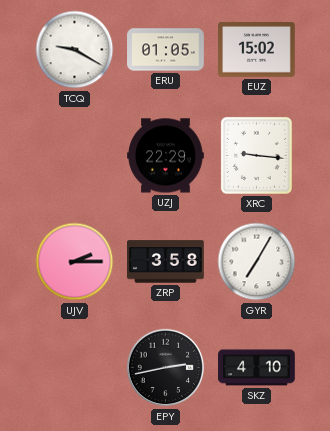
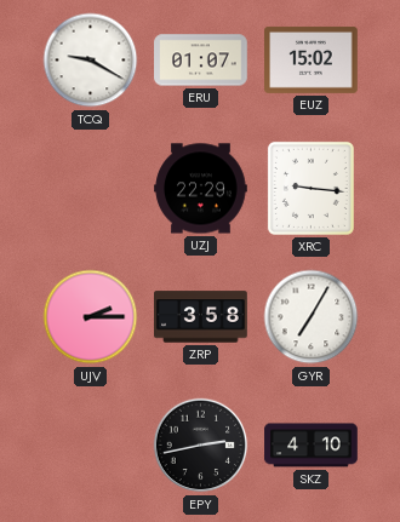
ERU: 01:05 -> 01:07 (201, 61)
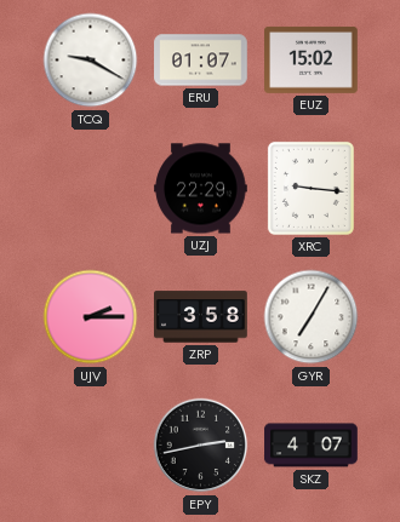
SKZ: 4:10 -> 4:07 (312, 446)
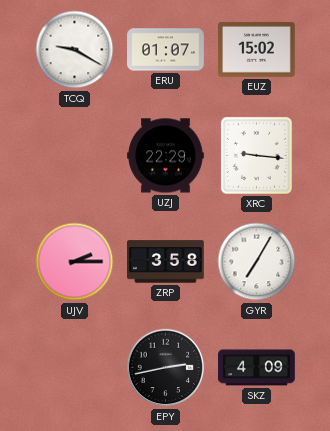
SKZ: 4:07 -> 4:09 (257, 368)
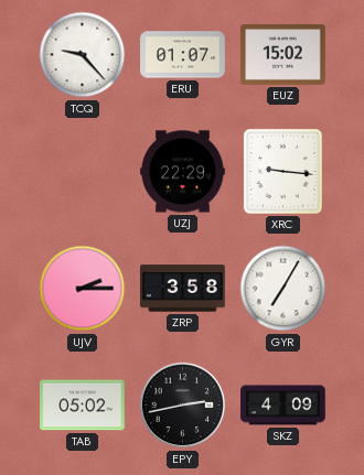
TCQ: 9:20 -> 9:23 (83, 55)
TAB: none -> 05:02 (83, 406)
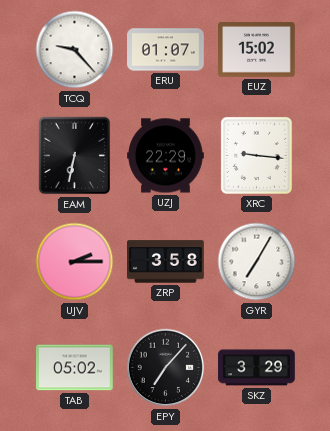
EAM: none -> 6:32 (75, 156)
EPY: 2:43 -> 7:07 (166, 368)
SKZ: 4:09 -> 3:29 (257, 368)
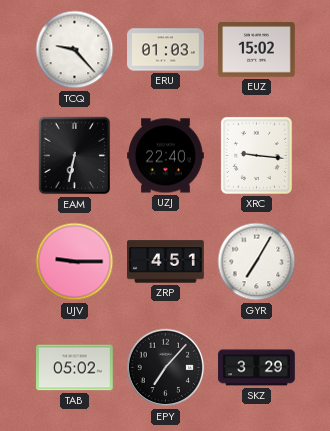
ERU: 01:07 -> 01:03 (166, 50)
UZJ: 22:29 -> 22:40 (166, 156)
UJV: 2:15 -> 9:15 (75, 262)
ZRP: 3:58 -> 4:51 (166, 262)
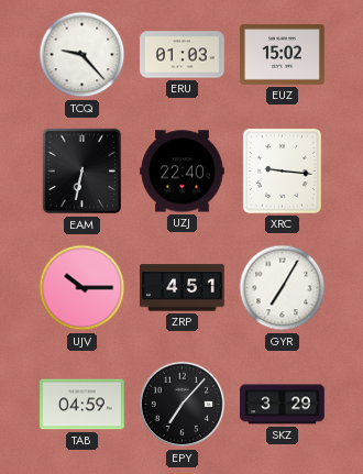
UJV: 9:15 -> 10:15 (82, 288)
TAB: 05:02 -> 04:59 (82, 405)
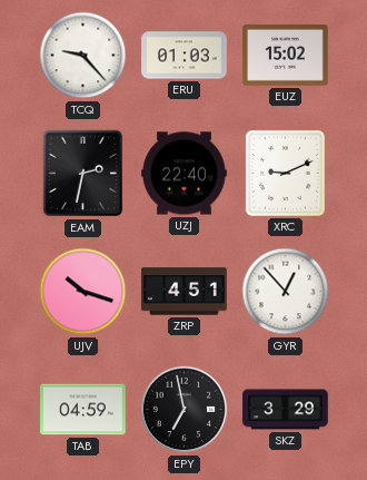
EAM: 6:32 -> 2:32 (83, 174)
XRC: 9:16 -> 9:11 (285, 173)
UJV: 10:15 -> 10:18 (83, 292)
GYR: 7:05 -> 12:53 (286, 292)
EPY: 7:07 -> 6:58 (185, 410)
